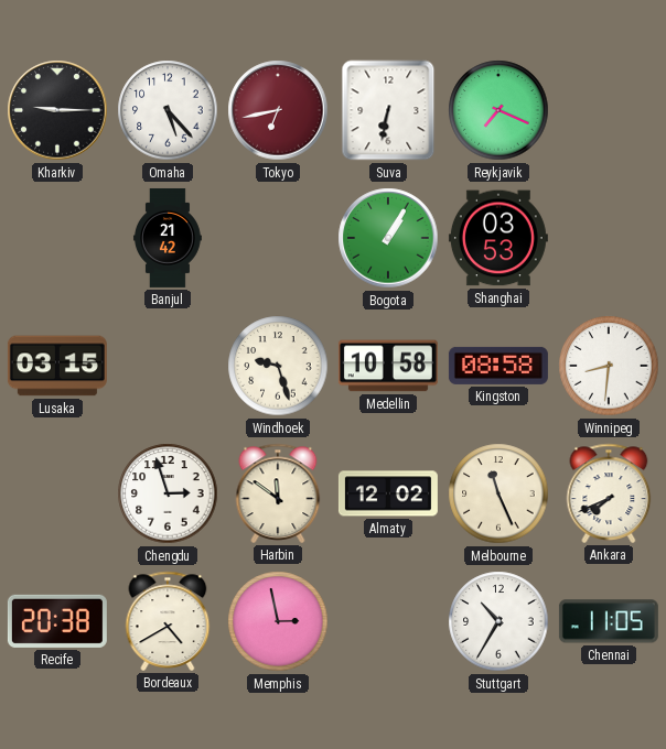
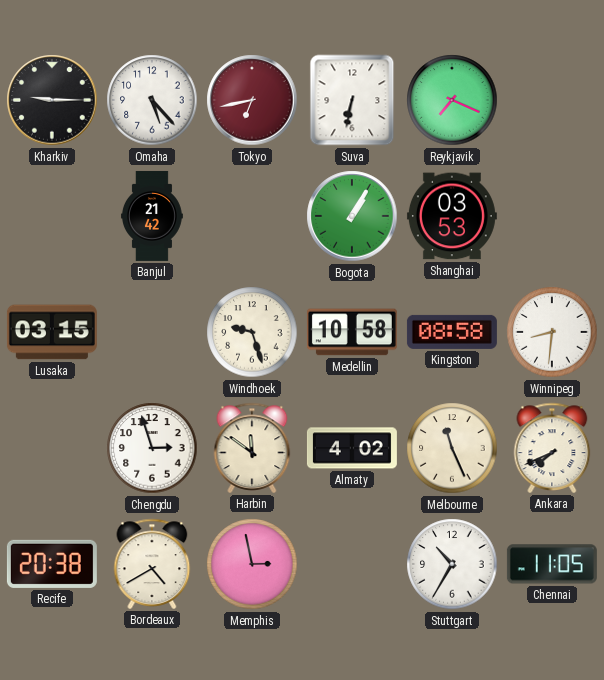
Almaty: 12:02 -> 4:02 (352, 448)
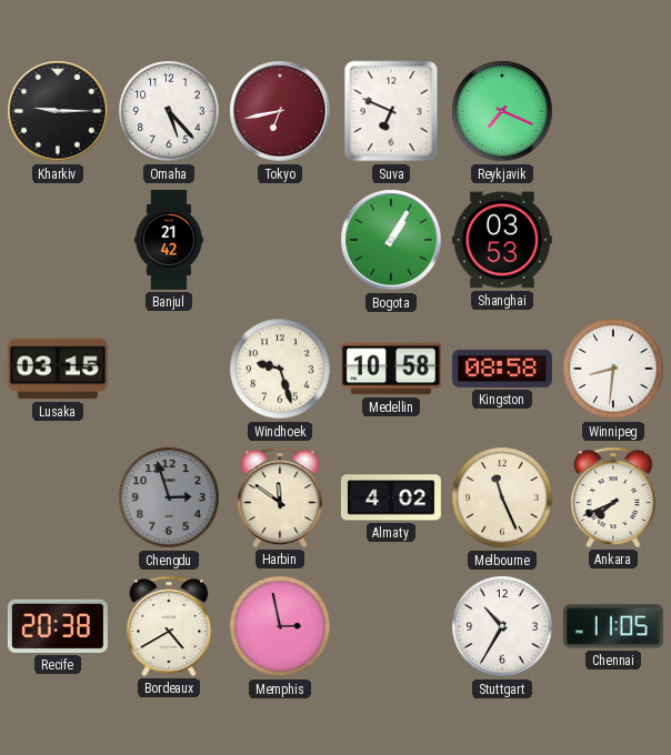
Suva: 6:32 -> 6:49 (391, 111)
Chengdu dial: white -> grey (169, 497)
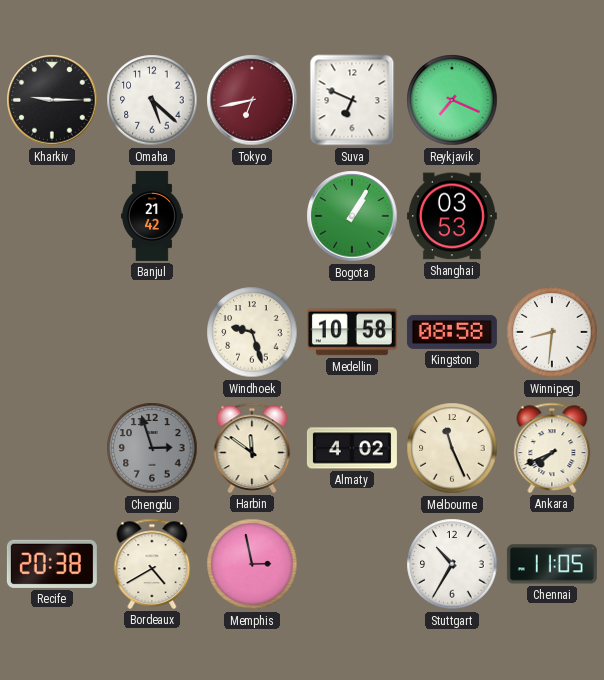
Omaha: 5:23 -> 5:22 (152, 100)
Lusaka: 03:15 -> none (58, 369)
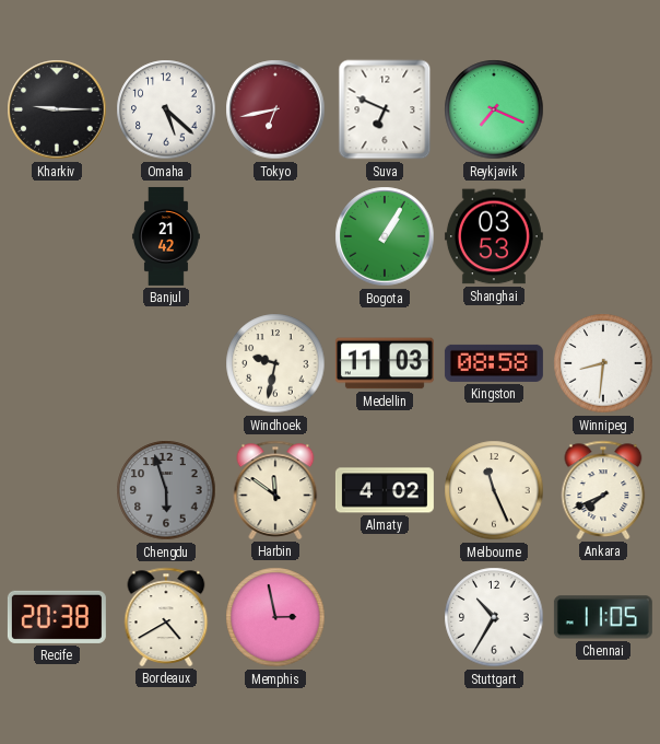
Windhoek: 9:27 -> 9:32 (275, 363)
Medellin: 10:58 -> 11:03 (385, 363)
Chengdu: 2:57 -> 5:57 (166, 490)
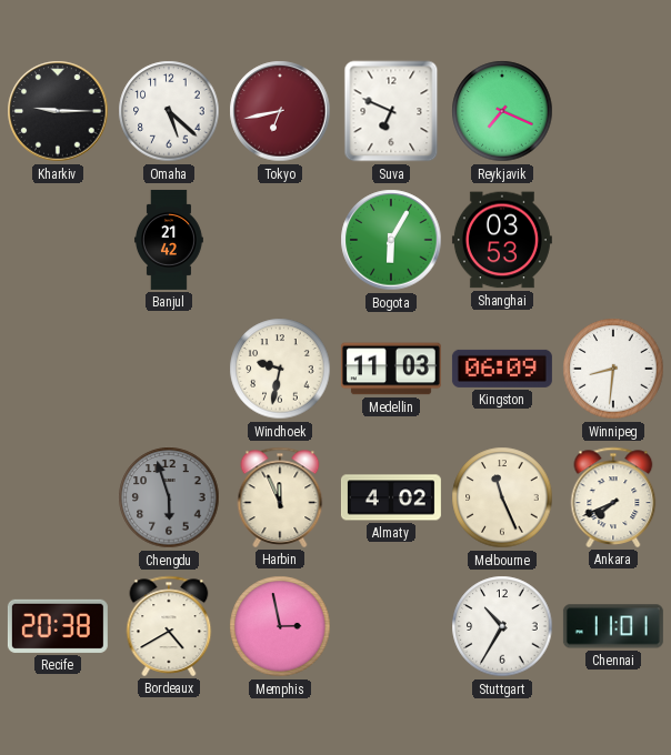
Bogota: 1:05 -> 6:05 (391, 240)
Kingston: 08:58 -> 06:09 (502, 369)
Harbin: 11:51 -> 11:56 (280, 497)
Chennai: 11:05 -> 11:01 (613, 626)
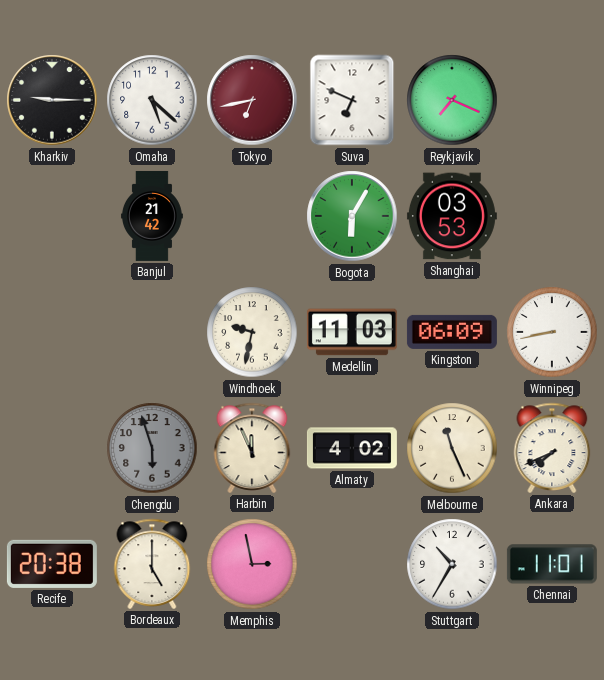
Winnipeg: 8:31 -> 8:43 (552, 332)
Bordeaux: 4:40 -> 5:00 (152, 564)
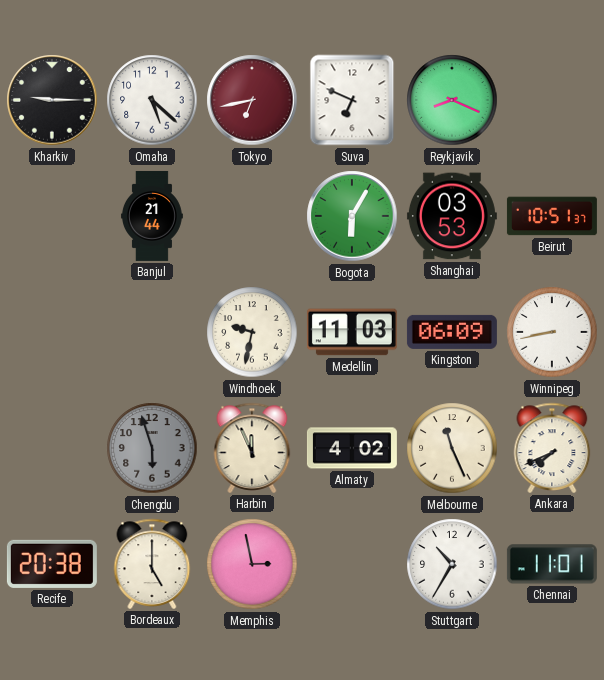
Reykjavik: 7:19 -> 8:19 (452, 100)
Banjul: 21:42 -> 21:44 (152, 216)
Beirut: none -> 10:51 (552, 216)
